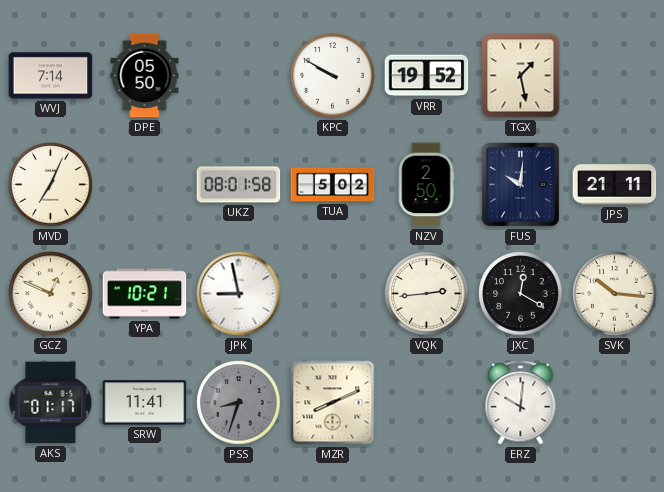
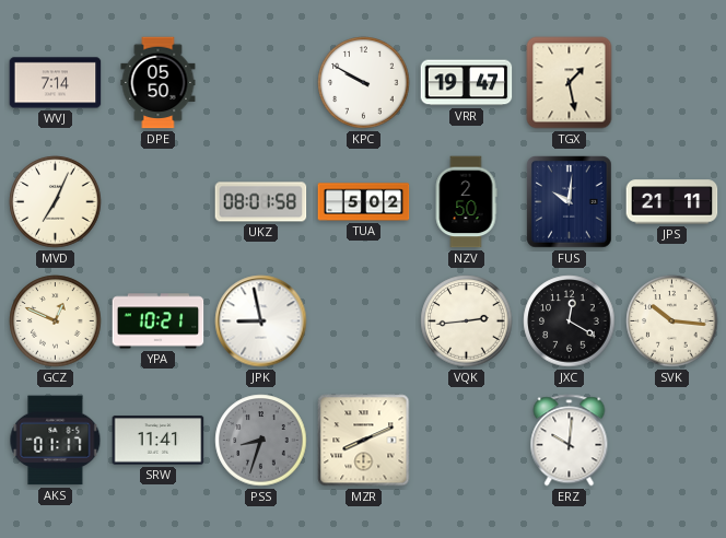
VRR: 19:52 -> 19:47 (467, 83)
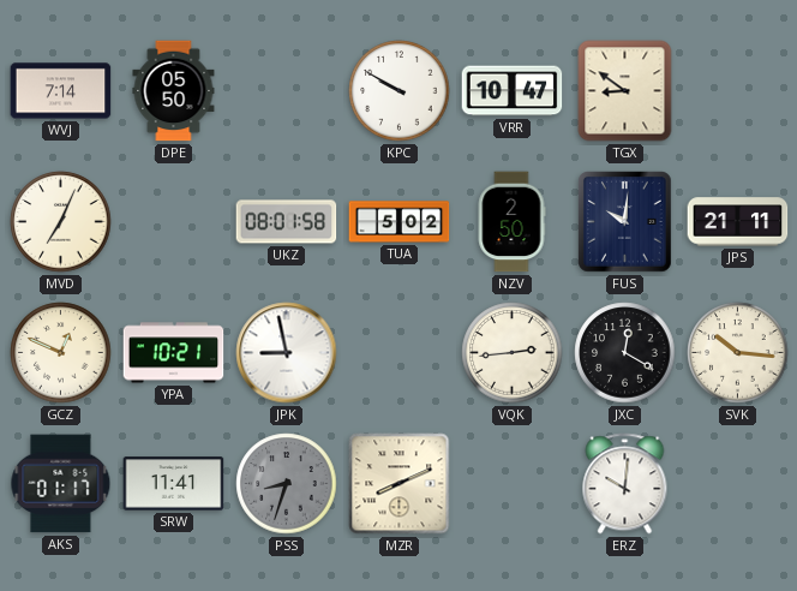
VRR: 19:47 -> 10:47 (513, 91)
TGX: 1:28 -> 8:51 (625, 91)
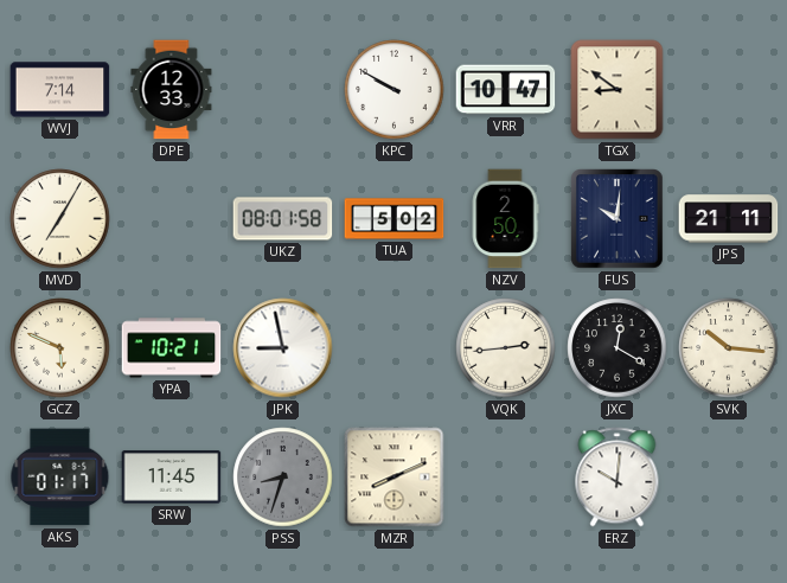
DPE: 05:50 -> 12:33 (172, 90)
MVD: 7:04 -> 7:05 (60, 219)
GCZ: 12:49 -> 5:49 (60, 348)
SRW: 11:41 -> 11:45 (172, 478)
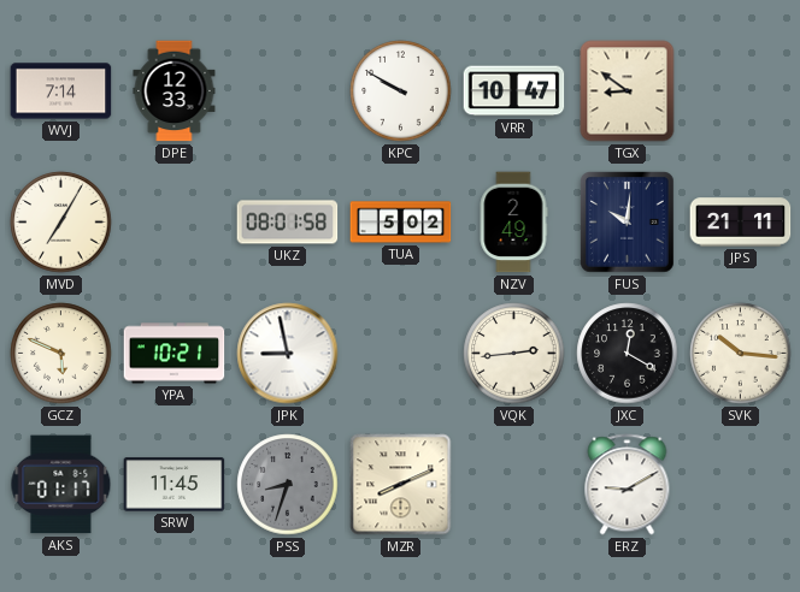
NZV: 2:50 -> 2:49 (513, 223)
ERZ: 10:01 -> 9:10 (628, 485)
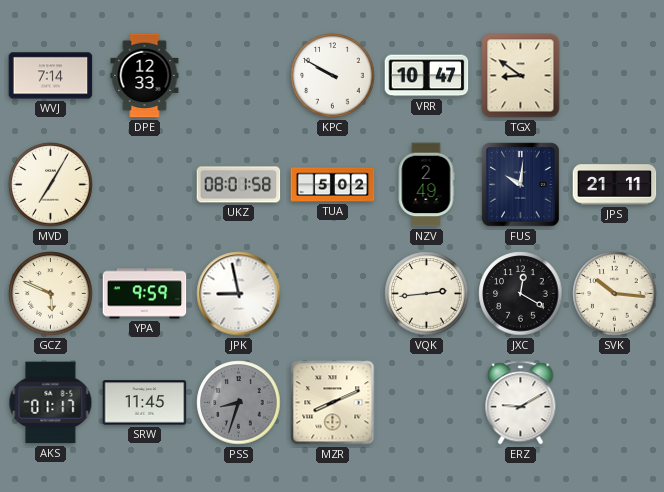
YPA: 10:21 -> 9:59 (145, 294)
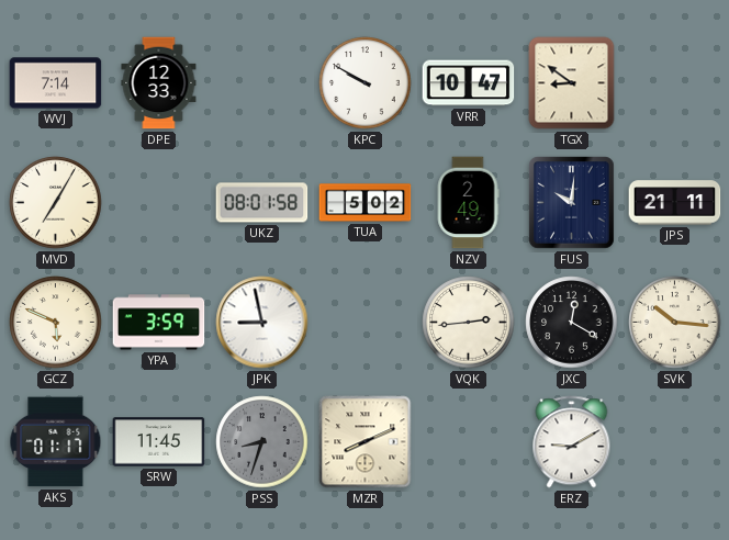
YPA: 9:59 -> 3:59 (159, 323)
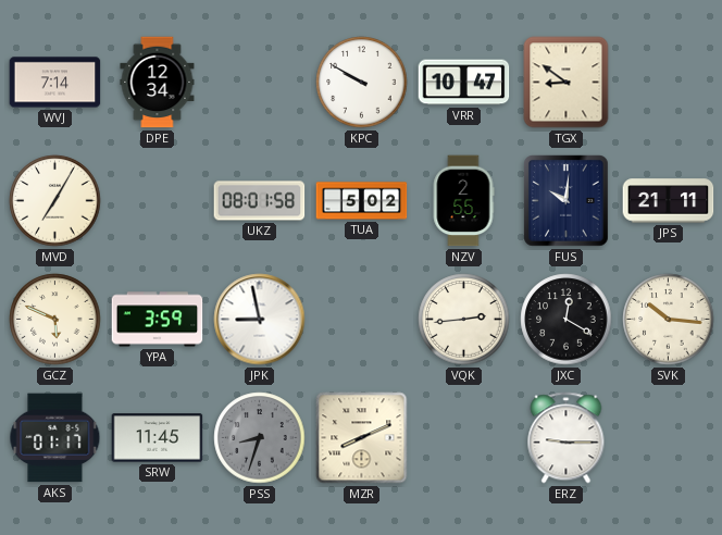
DPE: 12:33 -> 12:34 (158, 83)
NZV: 2:49 -> 2:55 (463, 201)
ERZ: 9:10 -> 9:15 (567, 438)
